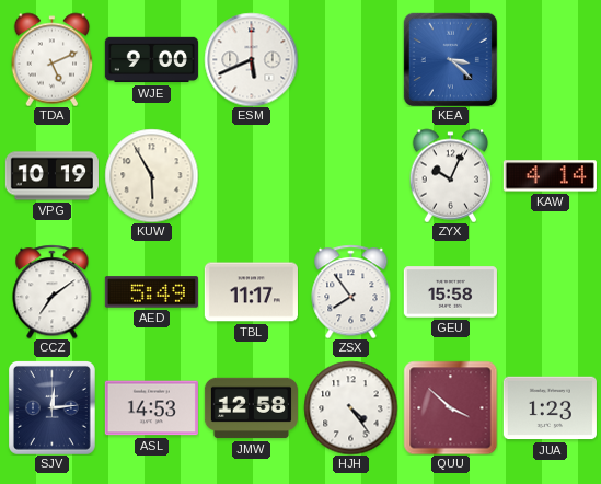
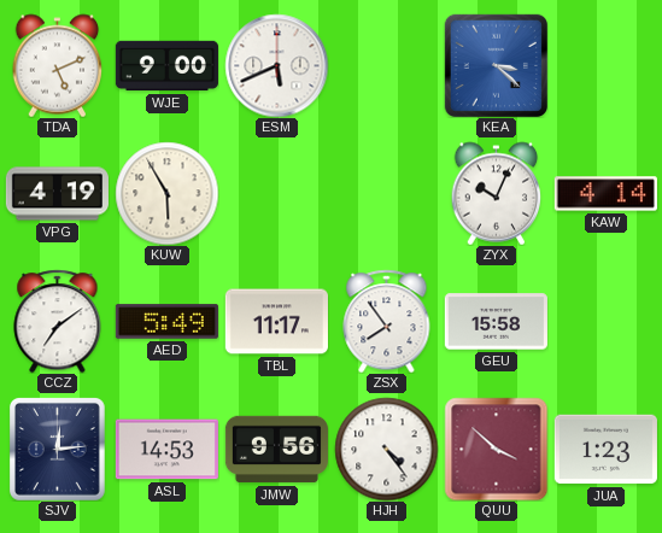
VPG: 10:19 -> 4:19 (57, 194)
JMW: 12:58 -> 9:56 (276, 450)
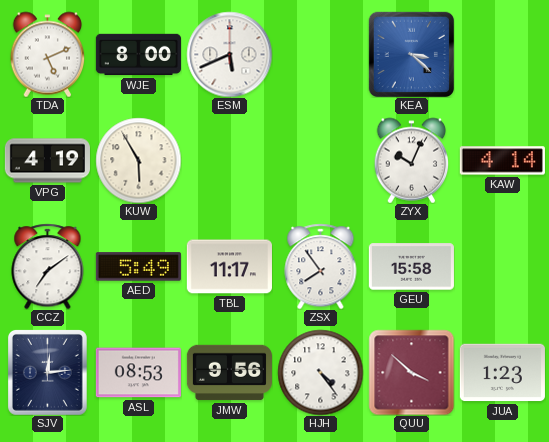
WJE: 9:00 -> 8:00 (138, 55)
ASL: 14:53 -> 08:53 (138, 373)
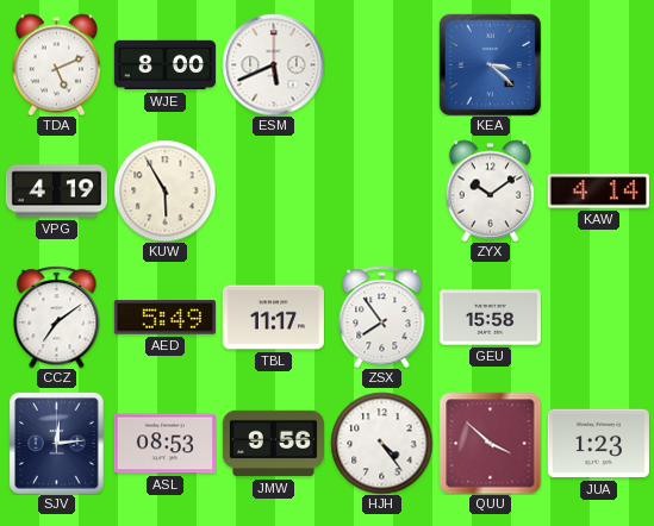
ZYX: 10:04 -> 10:09 (491, 190)
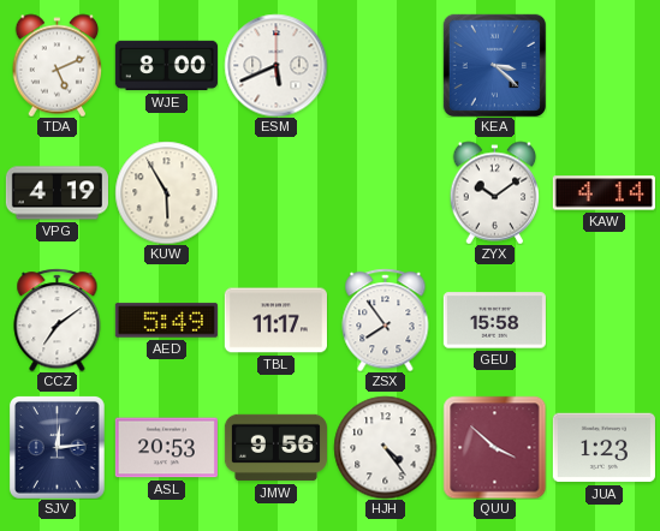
ASL: 08:53 -> 20:53 (166, 448)
